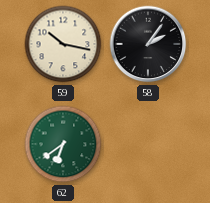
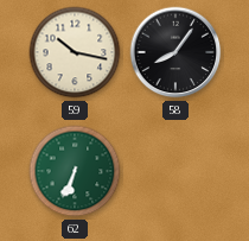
58: 2:06 -> 8:06 (175, 52)
62: 6:39 -> 6:34 (75, 171)
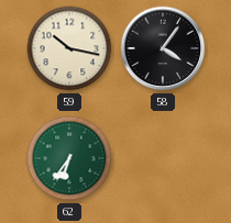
58: 8:06 -> 4:06 (163, 48)
62: 6:34 -> 6:36 (69, 158)
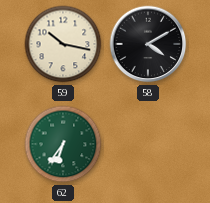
58: 4:06 -> 4:10 (148, 44)
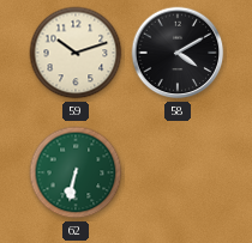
59: 10:17 -> 10:12 (76, 53)
62: 6:36 -> 6:32 (76, 172)
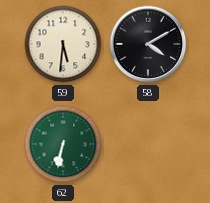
59: 10:12 -> 5:31 (63, 44)
